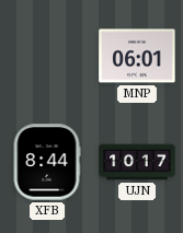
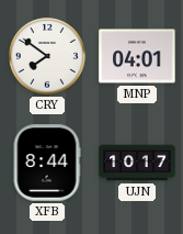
CRY: none -> 7:51 (47, 56)
MNP: 06:01 -> 04:01 (137, 56)
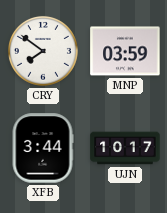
MNP: 04:01 -> 03:59 (125, 51)
XFB: 8:44 -> 3:44 (43, 148)
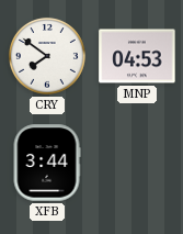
MNP: 03:59 -> 04:53 (137, 56)
UJN: 10:17 -> none (125, 148)
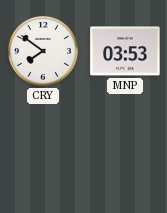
MNP: 04:53 -> 03:53 (125, 51)
XFB: 3:44 -> none (47, 163)
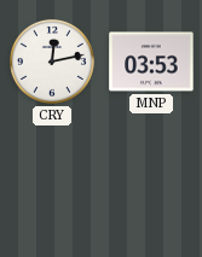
CRY: 7:51 -> 12:13 (52, 62)
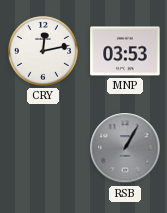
RSB: none -> 1:05 (125, 148)
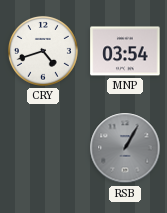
CRY: 12:13 -> 4:42 (43, 51)
MNP: 03:53 -> 03:54 (125, 51)
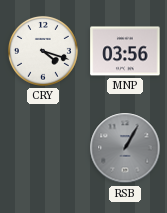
CRY: 4:42 -> 4:18 (43, 51)
MNP: 03:54 -> 03:56 (125, 51)
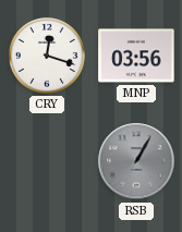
CRY: 4:18 -> 12:18 (47, 56)
